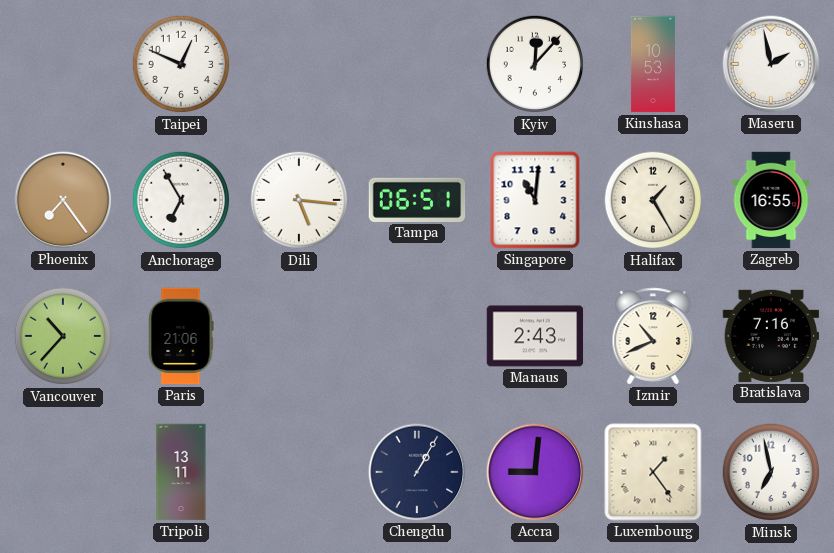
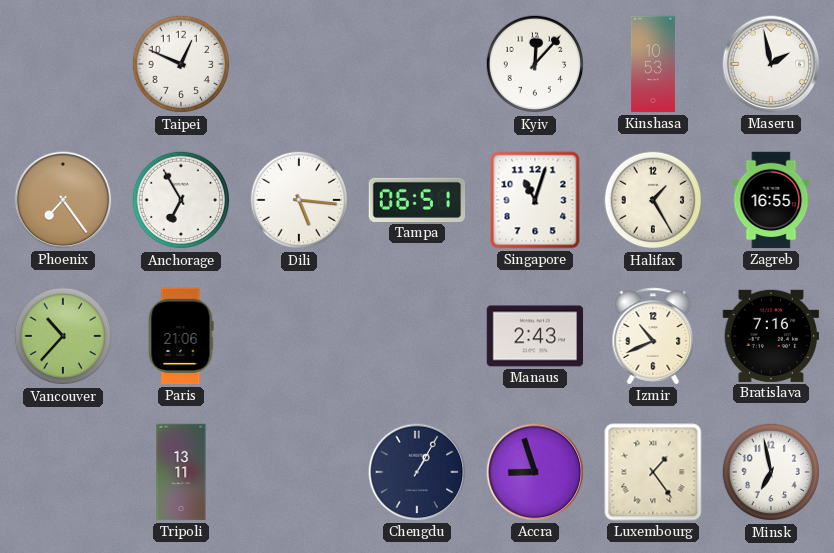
Singapore: 11:01 -> 11:03 (535, 200)
Accra: 9:01 -> 8:57 (535, 472)
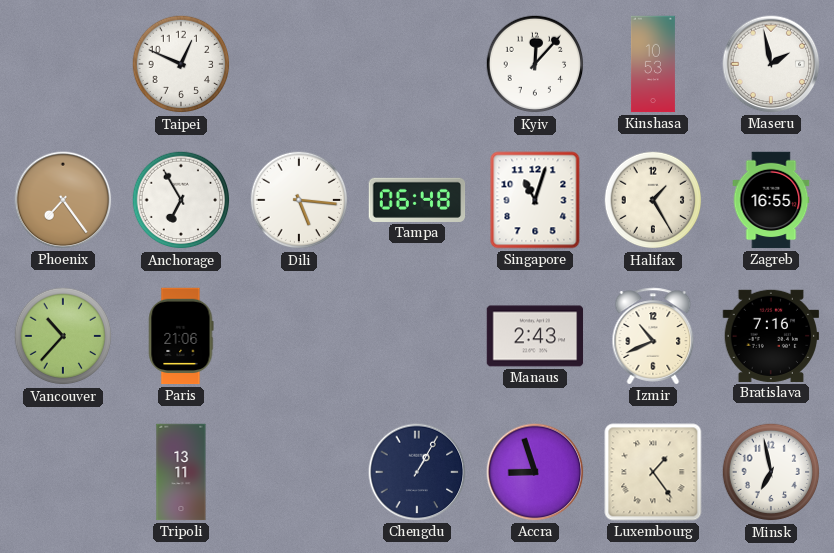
Tampa: 06:51 -> 06:48 (417, 200)
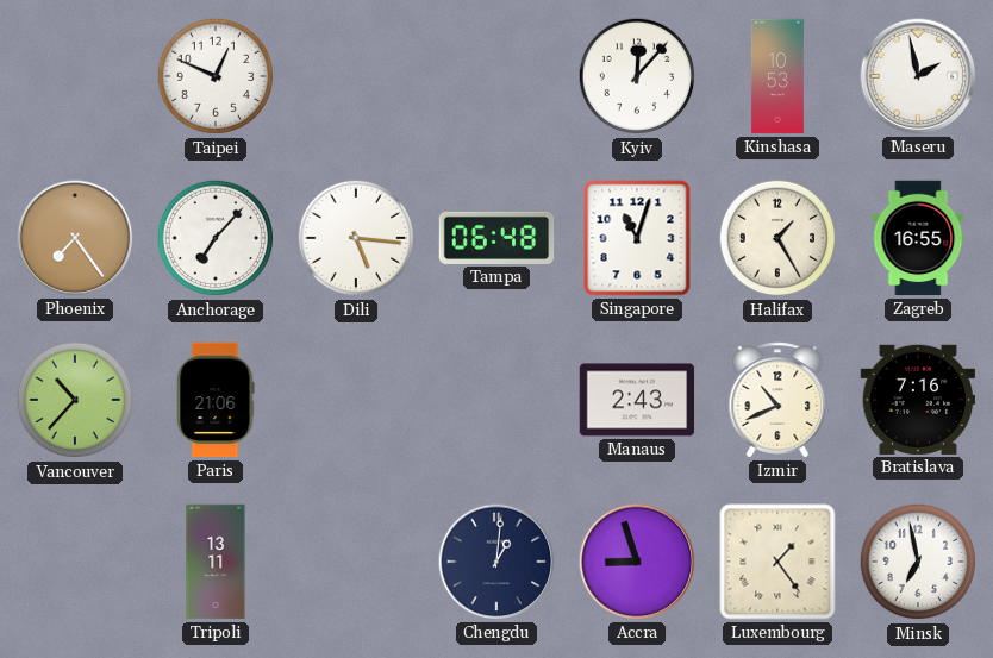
Anchorage: 6:55 -> 7:07 (216, 238)
Chengdu: 1:05 -> 1:01 (496, 562)
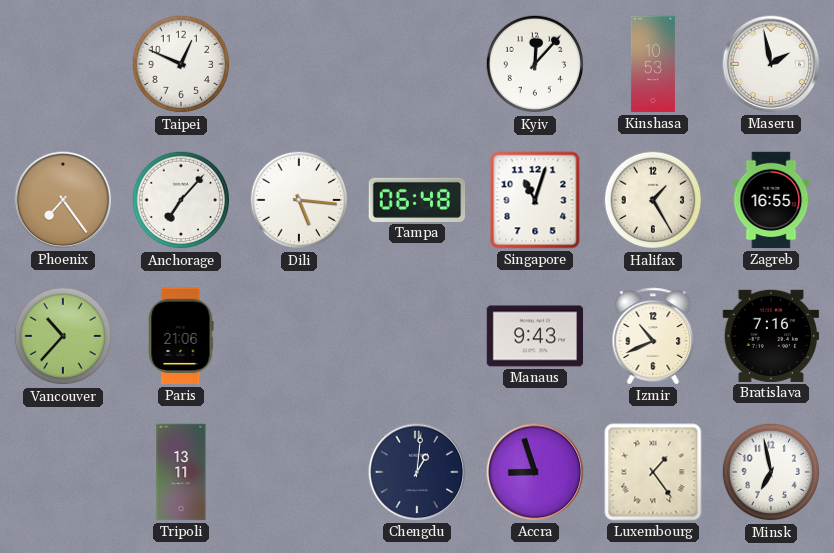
Manaus: 2:43 -> 9:43 (535, 336)
